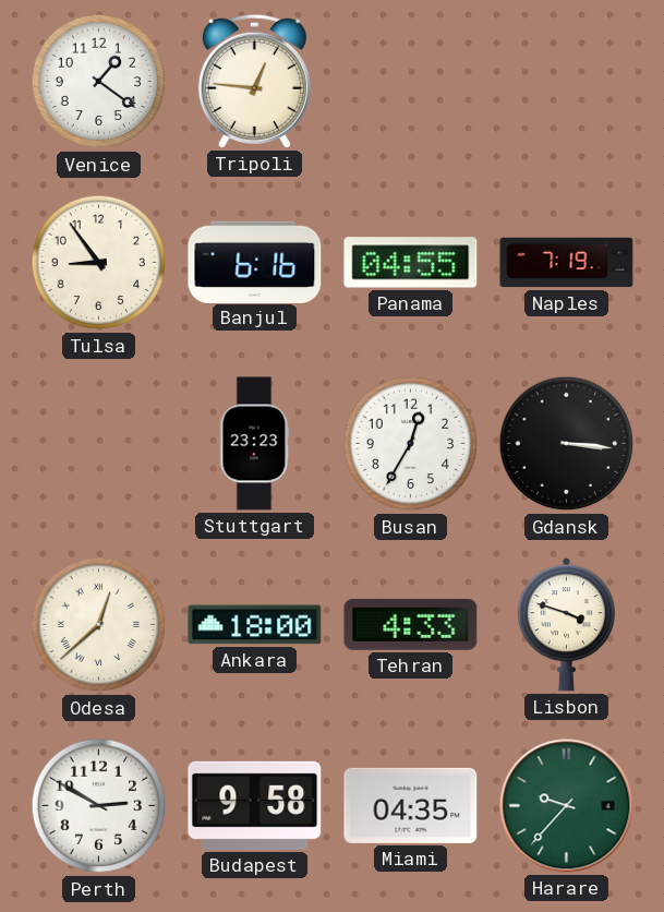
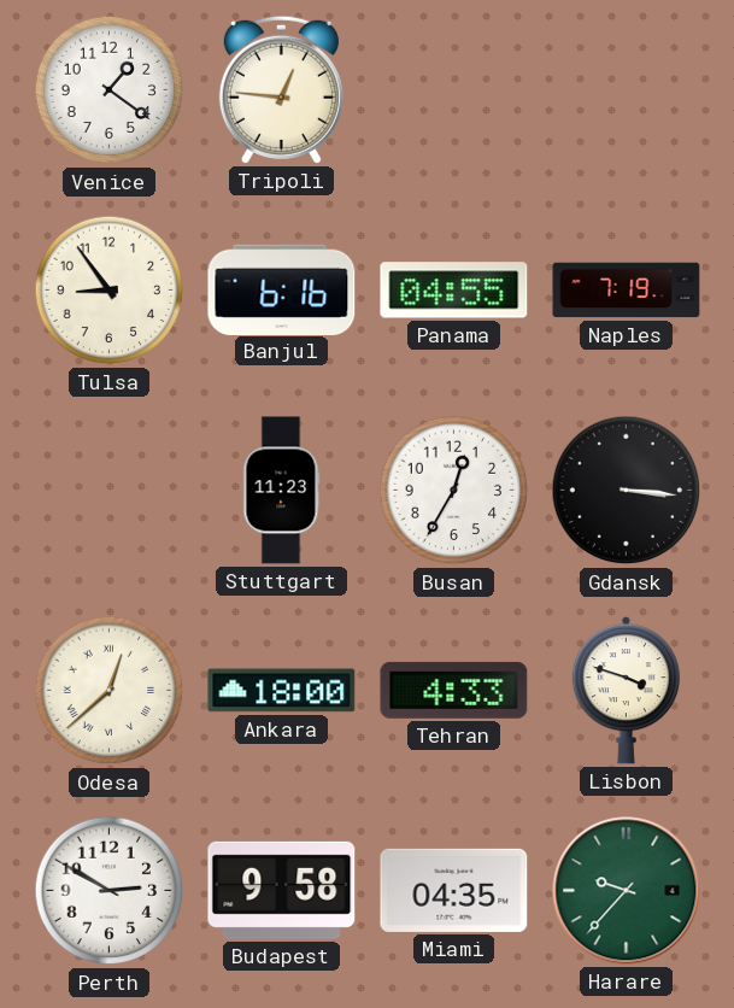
Stuttgart: 23:23 -> 11:23 (282, 491)
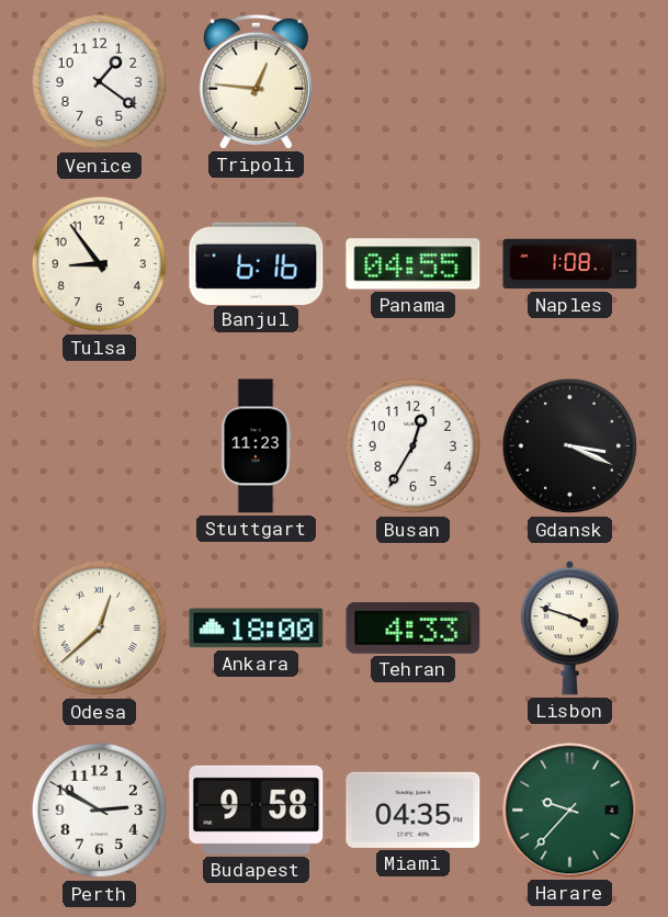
Naples: 7:19 -> 1:08 (570, 264)
Gdansk: 3:16 -> 3:19 (570, 446)
